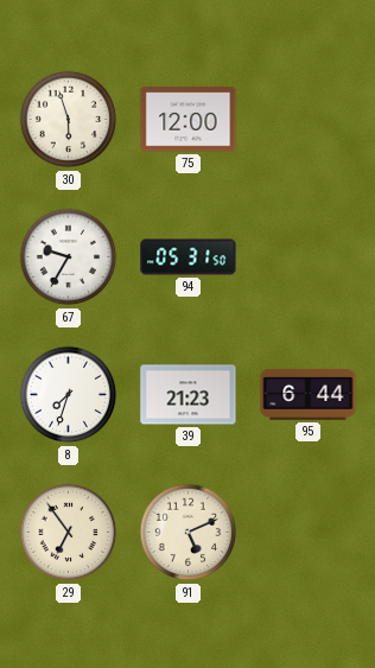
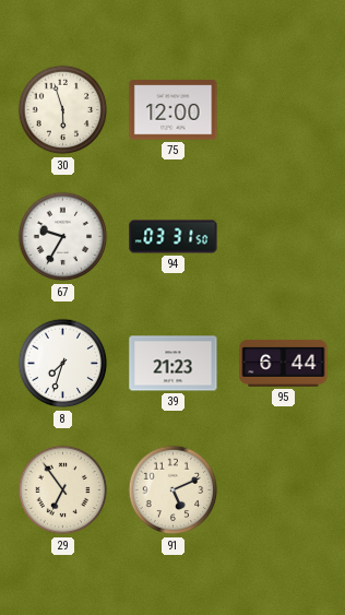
94: 05:31 -> 03:31 (174, 237)
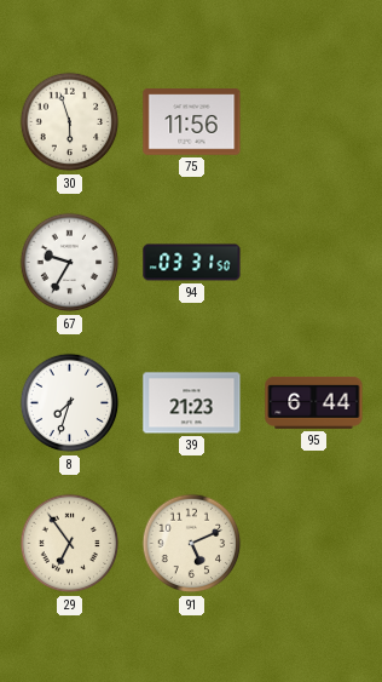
75: 12:00 -> 11:56 (192, 122)
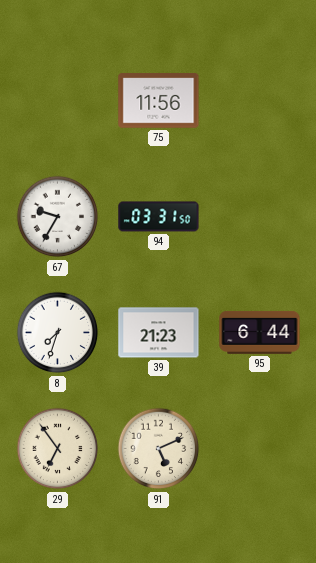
30: 5:57 -> none (70, 122)
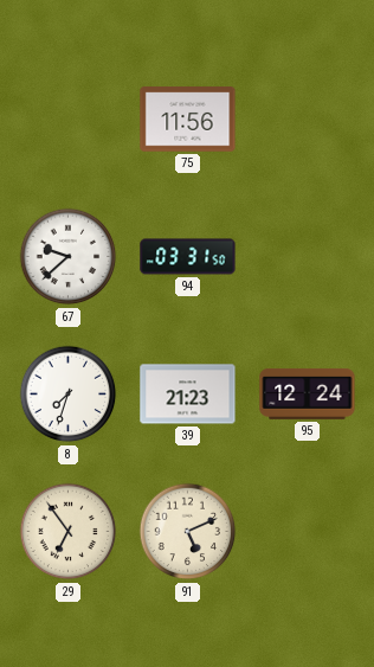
67: 9:35 -> 9:38 (69, 257)
95: 6:44 -> 12:24 (308, 393)
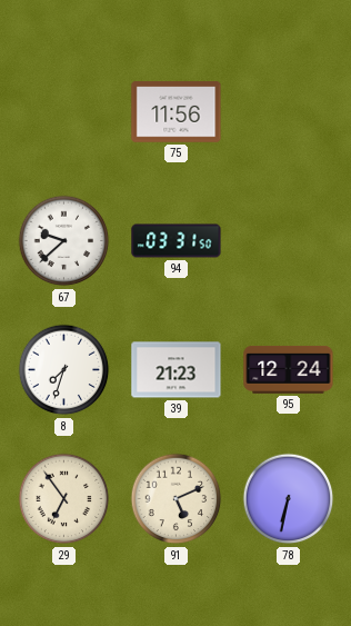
78: none -> 6:32 (289, 499)
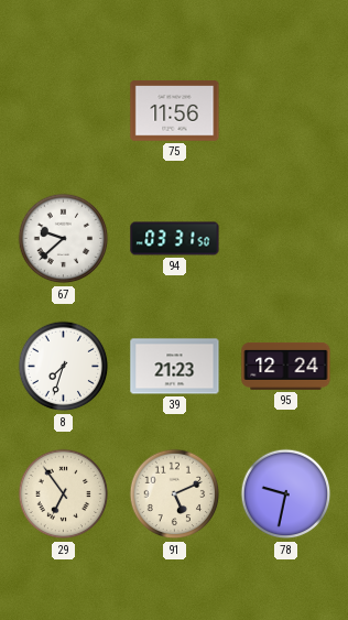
78: 6:32 -> 9:32 (286, 494)
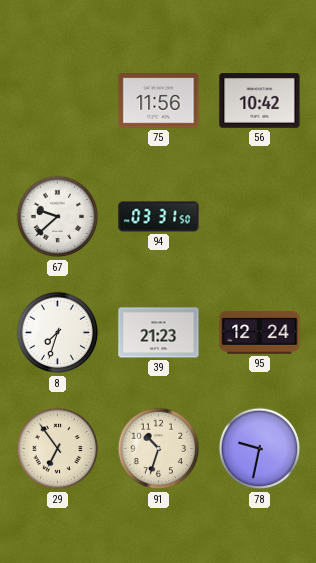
56: none -> 10:42 (260, 101)
91: 5:11 -> 10:33 (159, 449)
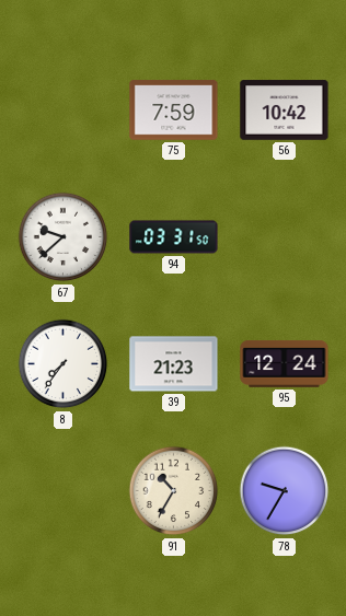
75: 11:56 -> 7:59 (174, 111)
8: 7:33 -> 7:36 (64, 364)
29: 6:54 -> none (58, 449)
91: 10:33 -> 10:35 (174, 491)
78: 9:32 -> 9:35 (285, 491)
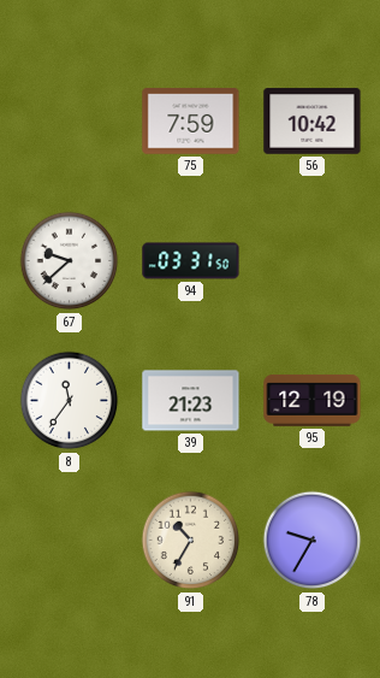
8: 7:36 -> 11:36 (70, 401)
95: 12:24 -> 12:19 (313, 400)
